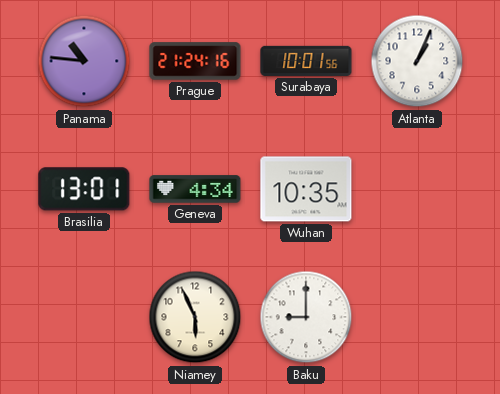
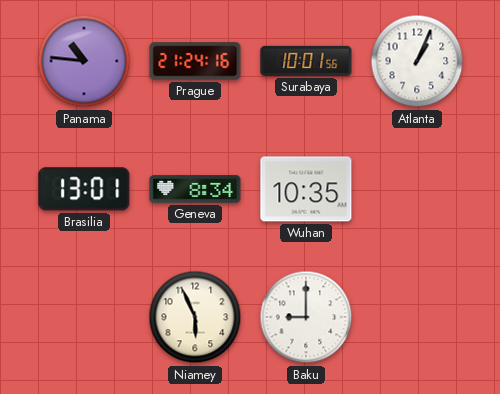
Geneva: 4:34 -> 8:34 (195, 189)
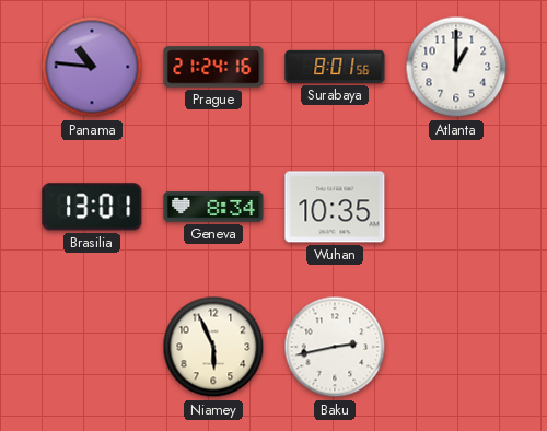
Surabaya: 10:01 -> 8:01 (335, 67)
Atlanta: 1:04 -> 1:00 (456, 67)
Baku: 9:00 -> 2:43 (335, 347)
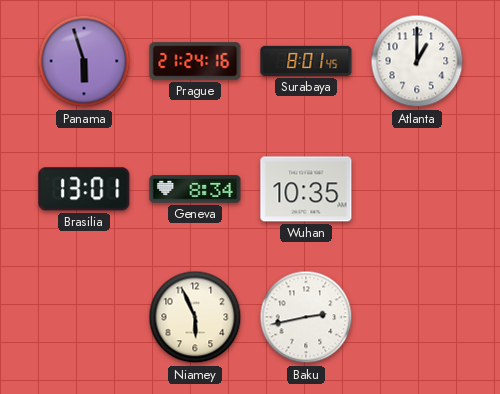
Panama: 10:46 -> 5:57 (84, 61)
Surabaya: 8:01:56 -> 8:01:45 (306, 61)
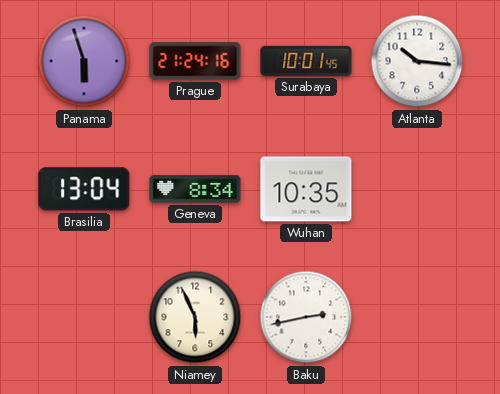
Surabaya: 8:01 -> 10:01 (306, 61)
Atlanta: 1:00 -> 10:16 (417, 61)
Brasilia: 13:01 -> 13:04 (84, 189)
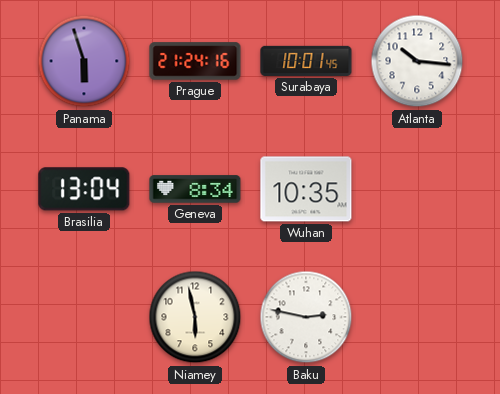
Niamey: 5:56 -> 5:58 (195, 317)
Baku: 2:43 -> 2:47 (306, 317)
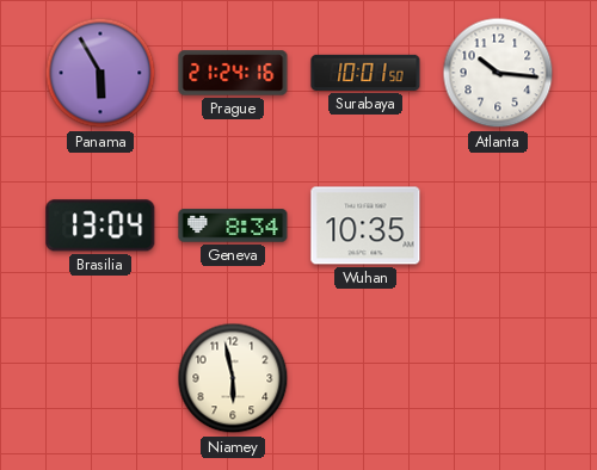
Panama: 5:57 -> 5:55 (100, 73)
Surabaya: 10:01:45 -> 10:01:50 (365, 73)
Baku: 2:47 -> none (306, 317)
